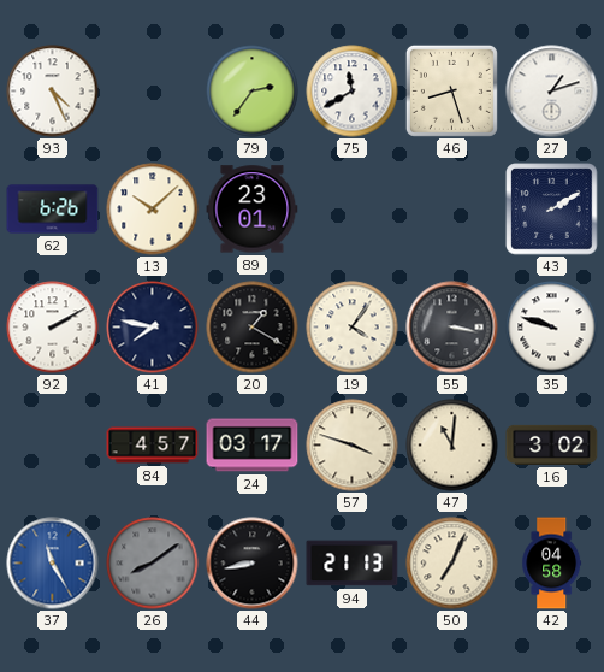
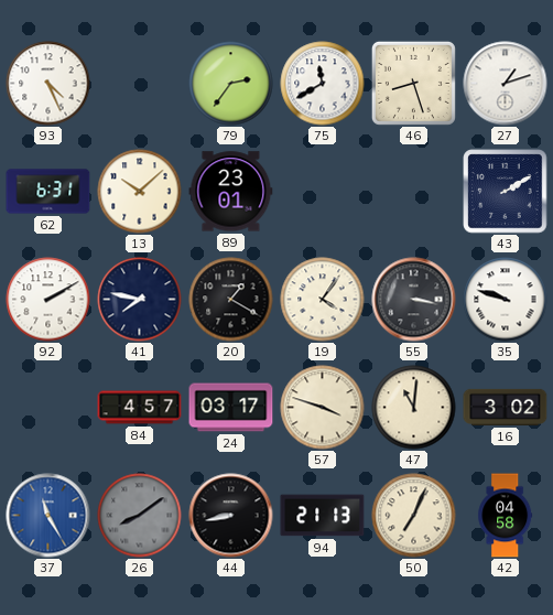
62: 6:26 -> 6:31 (48, 192)
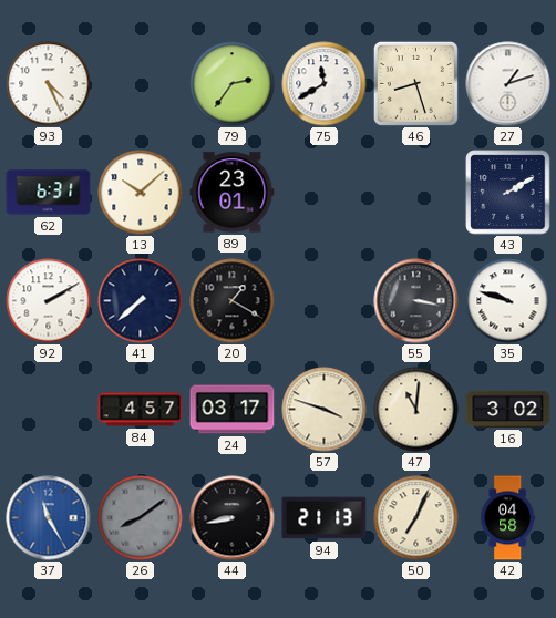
41: 7:47 -> 7:38 (141, 301)
19: 4:06 -> none (323, 300)
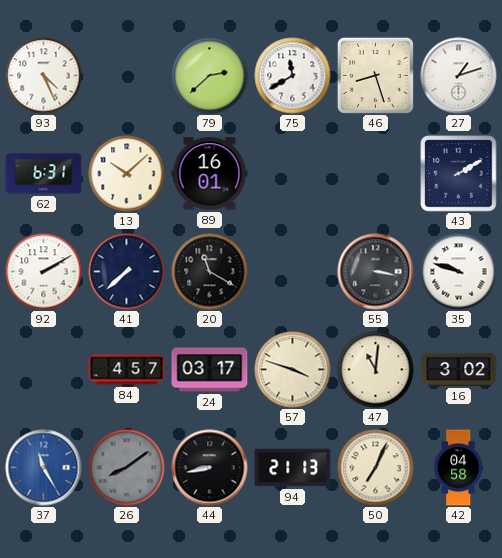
79: 2:36 -> 2:38 (210, 76)
89: 23:01 -> 16:01 (210, 174)
20: 1:20 -> 11:20 (210, 272)
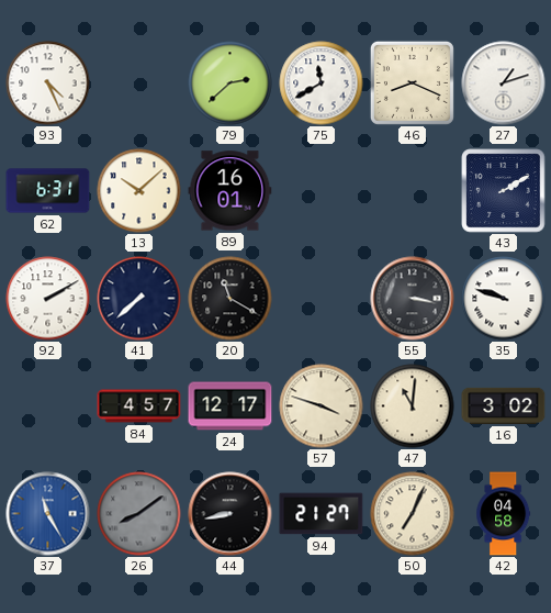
46: 8:27 -> 8:19 (412, 82)
24: 03:17 -> 12:17 (230, 406)
94: 21:13 -> 21:27 (322, 514)
